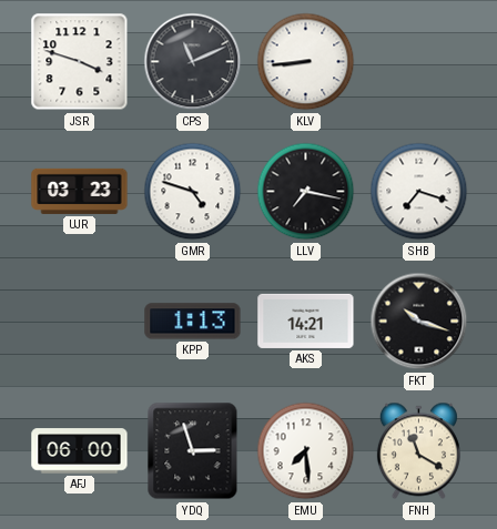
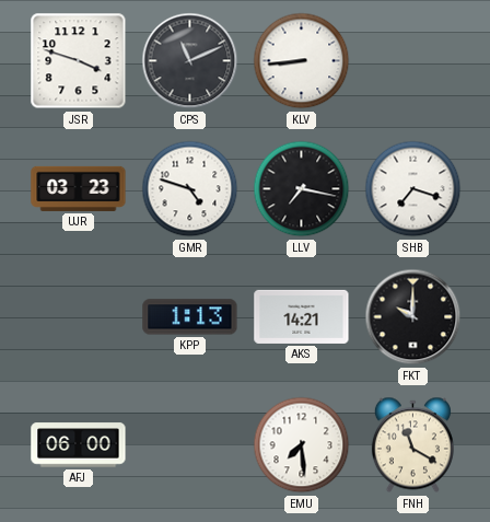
FKT: 10:18 -> 10:00 (413, 317)
YDQ: 2:57 -> none (193, 451)
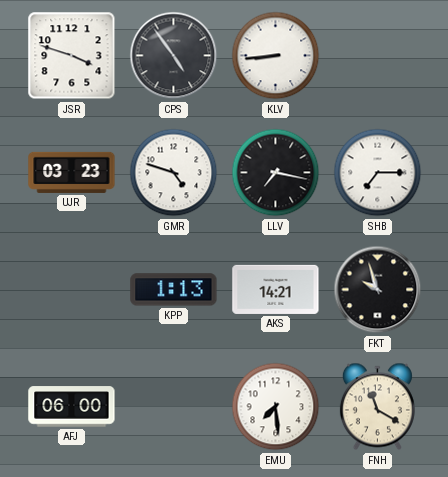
CPS: 11:11 -> 4:54 (174, 56)
SHB: 7:18 -> 7:15 (378, 173)
FKT: 10:00 -> 9:57 (378, 290)
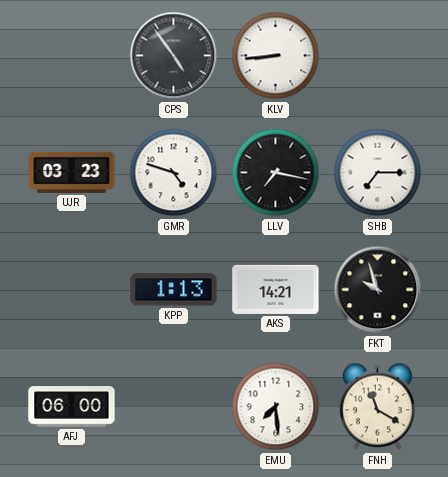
JSR: 3:48 -> none (72, 56)
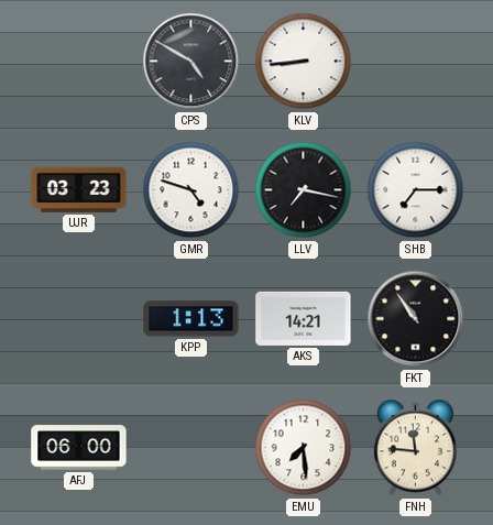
CPS: 4:54 -> 4:50 (191, 62)
FKT: 9:57 -> 10:54 (416, 319)
FNH: 11:20 -> 11:46 (415, 448)
